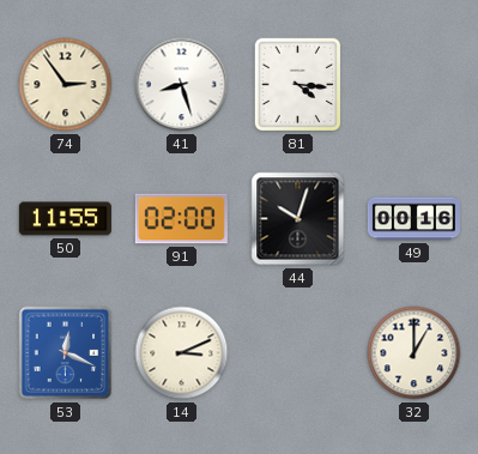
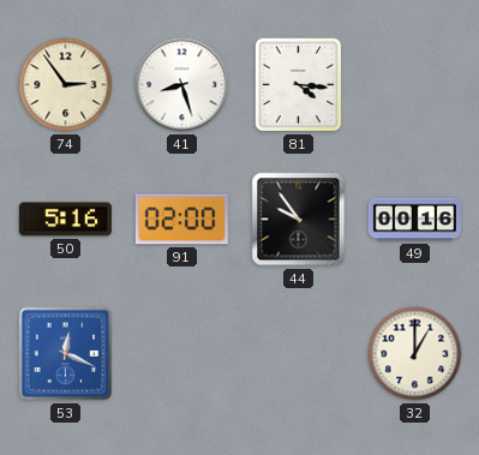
50: 11:55 -> 5:16 (65, 220)
44: 10:03 -> 9:54 (299, 220)
14: 3:11 -> none (182, 353)
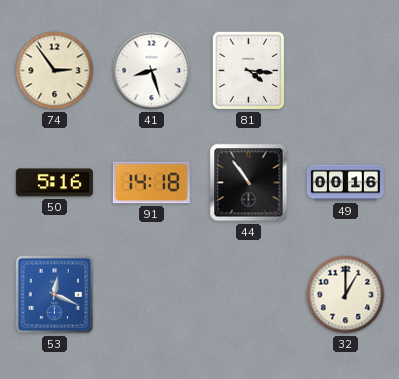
91: 02:00 -> 14:18 (151, 183)
44: 9:54 -> 10:54 (249, 183)
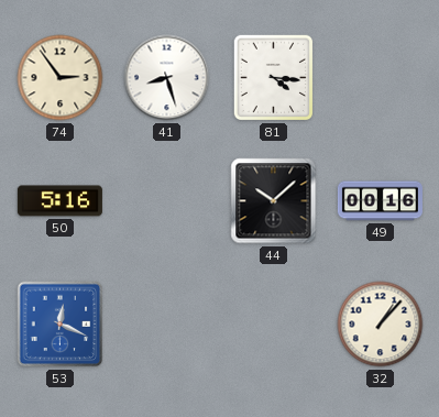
91: 14:18 -> none (151, 183)
44: 10:54 -> 10:08 (274, 201)
32: 1:00 -> 1:07 (381, 325)
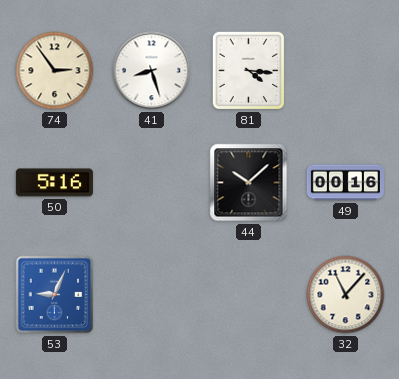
53: 12:19 -> 9:04 (55, 295)
32: 1:07 -> 11:07 (346, 295)
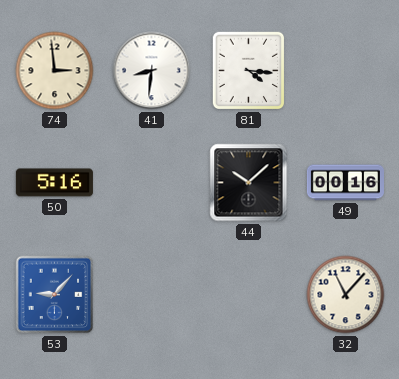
74: 2:54 -> 2:59 (55, 71)
41: 8:27 -> 8:31 (152, 71)
53: 9:04 -> 9:07 (55, 295)
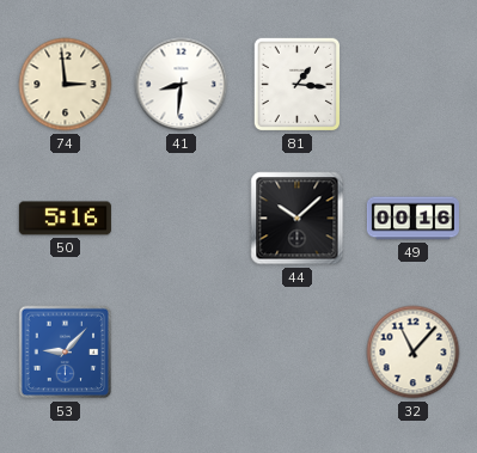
81: 4:16 -> 1:16 (298, 85)
